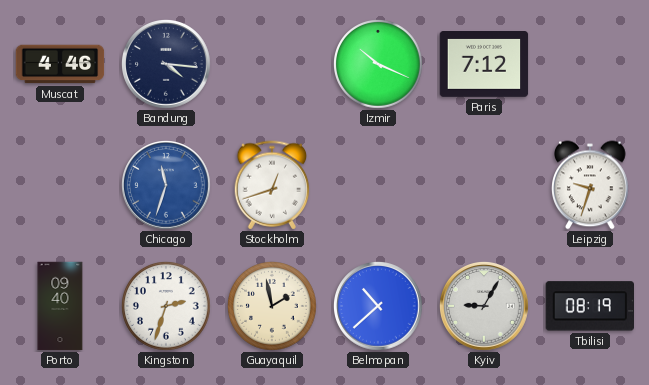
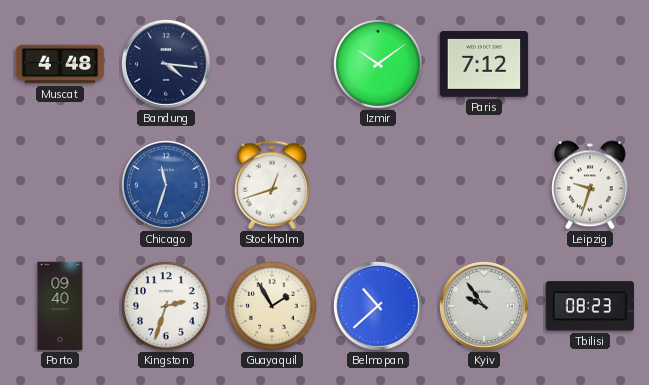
Muscat: 4:46 -> 4:48 (60, 64)
Izmir: 10:19 -> 10:09 (379, 65)
Guayaquil: 1:58 -> 1:55 (273, 307)
Kyiv: 9:05 -> 9:54 (485, 307)
Tbilisi: 08:19 -> 08:23 (589, 306)
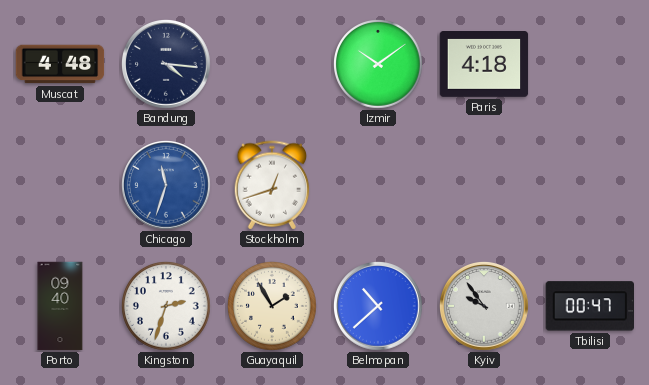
Paris: 7:12 -> 4:18 (484, 65)
Leipzig: 9:33 -> none (590, 185)
Tbilisi: 08:23 -> 00:47 (589, 306)
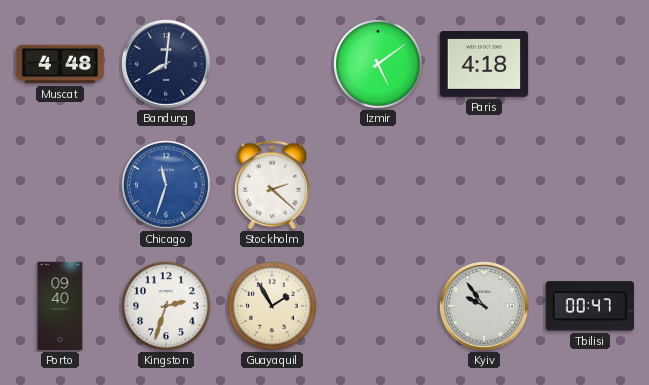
Bandung: 4:16 -> 8:01 (167, 65)
Izmir: 10:09 -> 5:09 (379, 65)
Stockholm: 12:42 -> 2:22 (272, 185)
Belmopan: 10:38 -> none (379, 307)
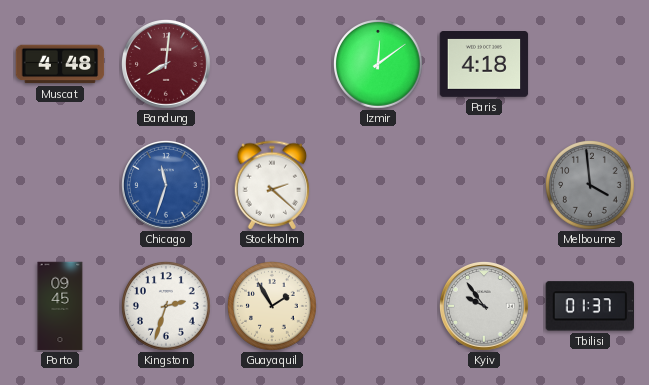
Bandung dial: navy -> burgundy (167, 65)
Izmir: 5:09 -> 12:09 (379, 65)
Melbourne: none -> 3:59 (591, 186)
Porto: 09:40 -> 09:45 (60, 306)
Tbilisi: 00:47 -> 01:37 (589, 306)
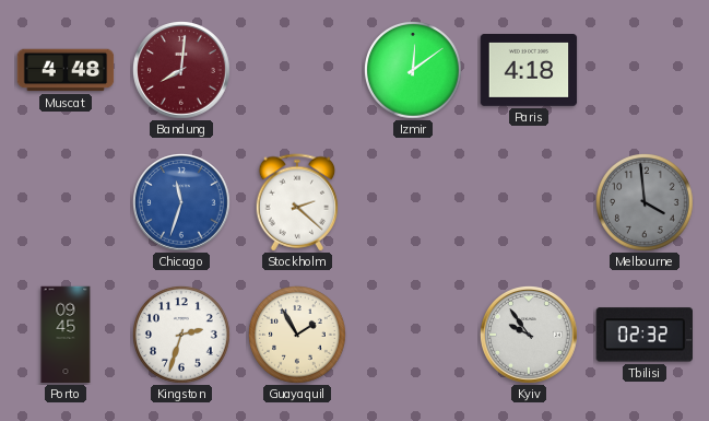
Tbilisi: 01:37 -> 02:32 (643, 335)
